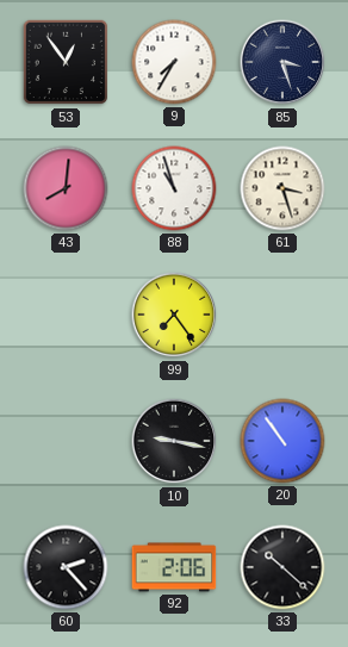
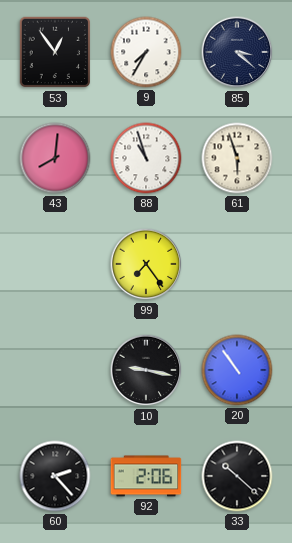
85: 3:27 -> 3:22 (237, 52)
61: 3:27 -> 5:57 (237, 158)
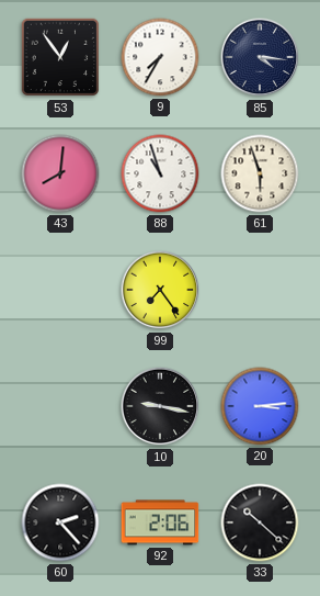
85: 3:22 -> 4:16 (260, 57)
20: 10:54 -> 3:14 (260, 406)
